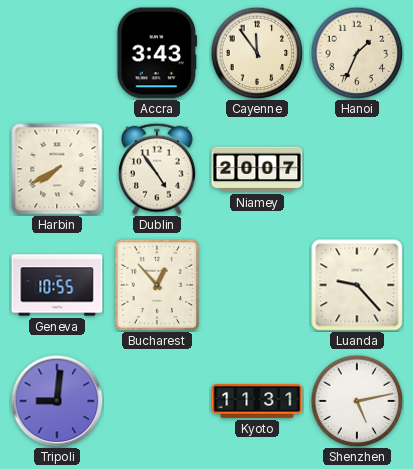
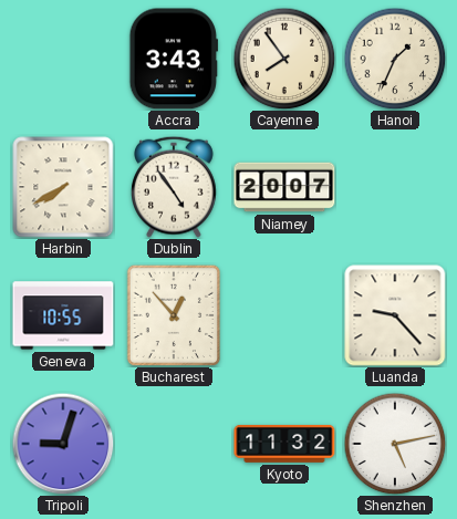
Cayenne: 11:54 -> 7:54 (284, 59)
Tripoli: 9:01 -> 9:03 (63, 444)
Kyoto: 11:31 -> 11:32 (284, 444)
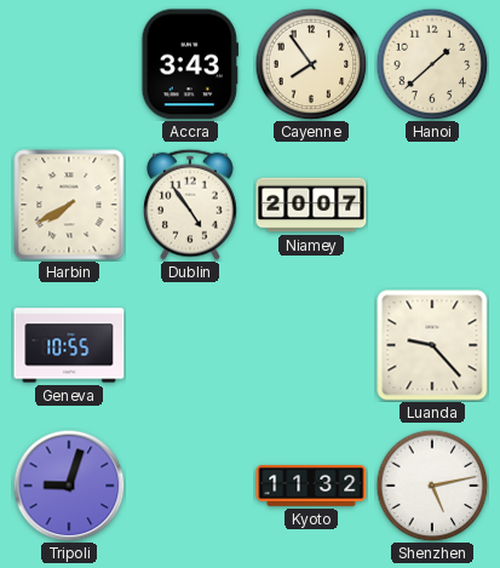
Hanoi: 1:34 -> 1:38 (432, 64)
Bucharest: 12:53 -> none (173, 315)
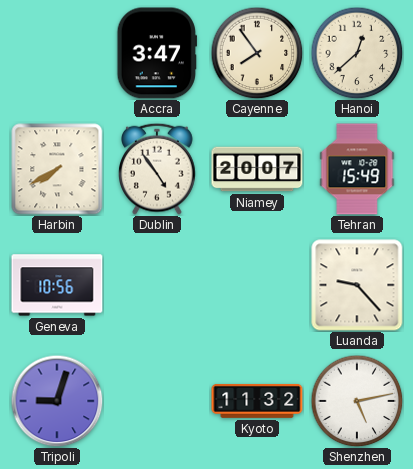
Accra: 3:43 -> 3:47 (156, 53)
Hanoi: 1:38 -> 12:38 (357, 53)
Tehran: none -> 15:49 (357, 169)
Geneva: 10:55 -> 10:56 (57, 285)
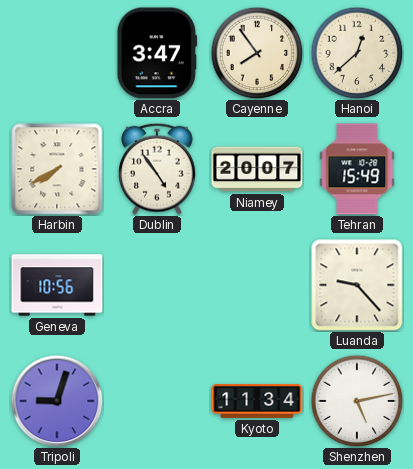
Kyoto: 11:32 -> 11:34 (257, 401)
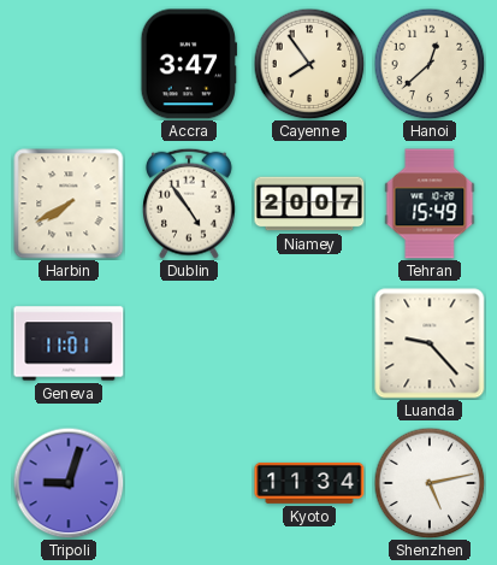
Geneva: 10:56 -> 11:01 (69, 343)
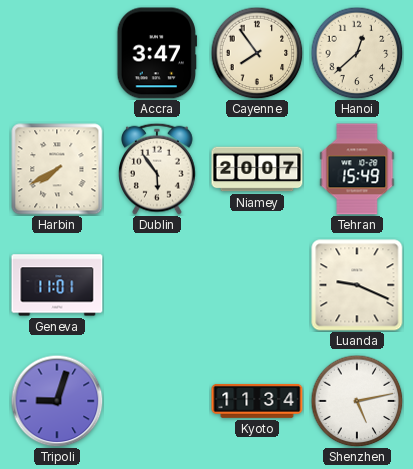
Dublin: 4:54 -> 5:54 (158, 169)
Luanda: 9:23 -> 9:19 (357, 285)
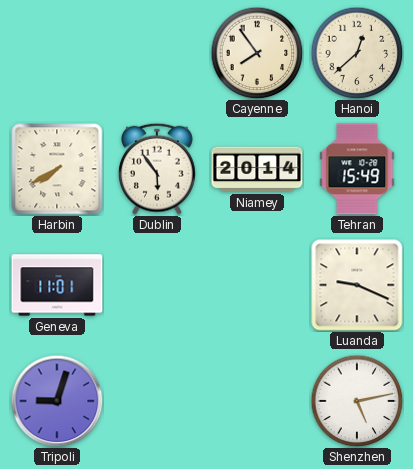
Accra: 3:47 -> none (156, 53)
Niamey: 20:07 -> 20:14 (257, 169)
Kyoto: 11:34 -> none (257, 401)
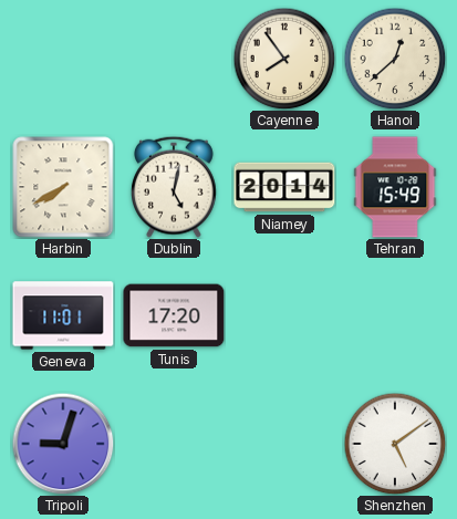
Dublin: 5:54 -> 5:02 (175, 187)
Tunis: none -> 17:20 (174, 315)
Luanda: 9:19 -> none (357, 285)
Shenzhen: 5:13 -> 5:09 (395, 444)
